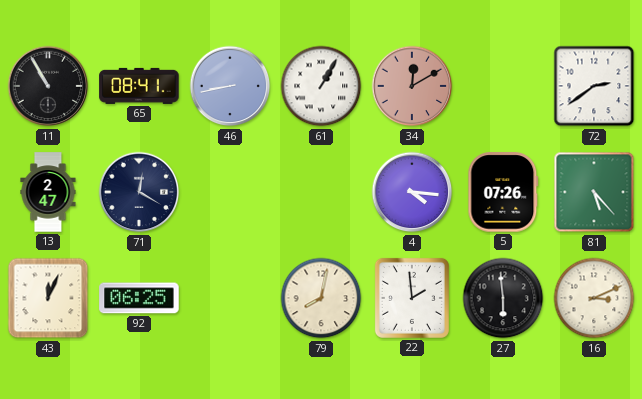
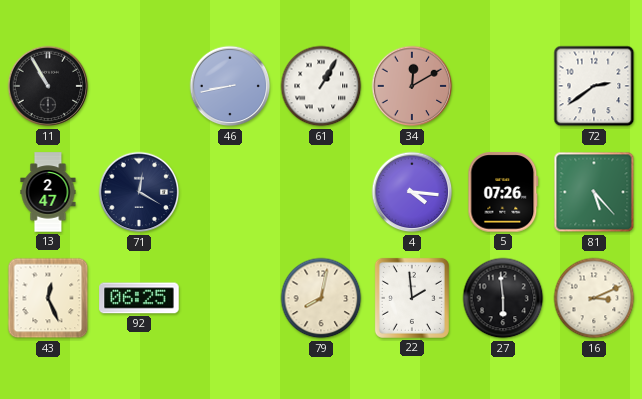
65: 08:41 -> none (139, 86)
43: 12:04 -> 12:26 (48, 298)
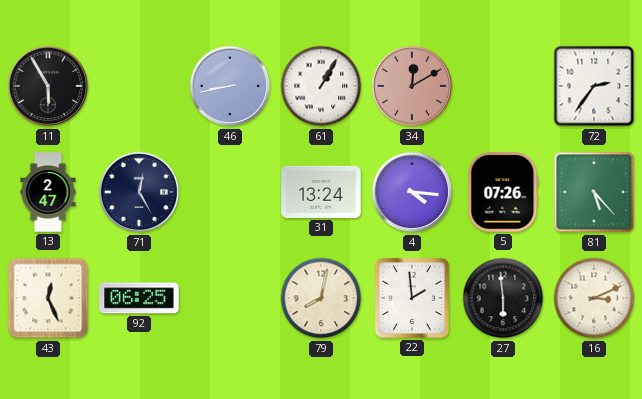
11: 10:55 -> 5:55 (48, 86)
72: 2:39 -> 2:36 (594, 86)
71: 12:20 -> 12:25 (139, 192)
31: none -> 13:24 (321, 192)
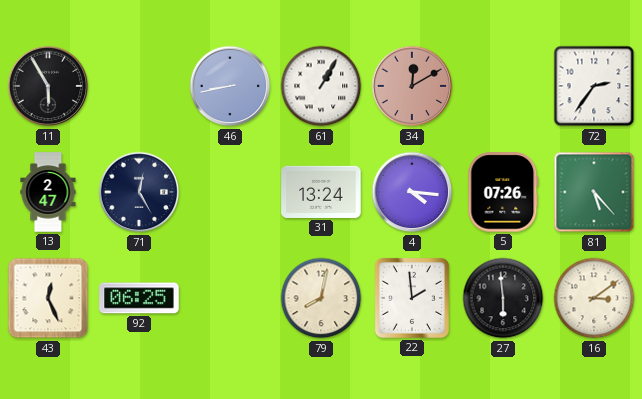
16: 3:11 -> 3:09 (594, 298)
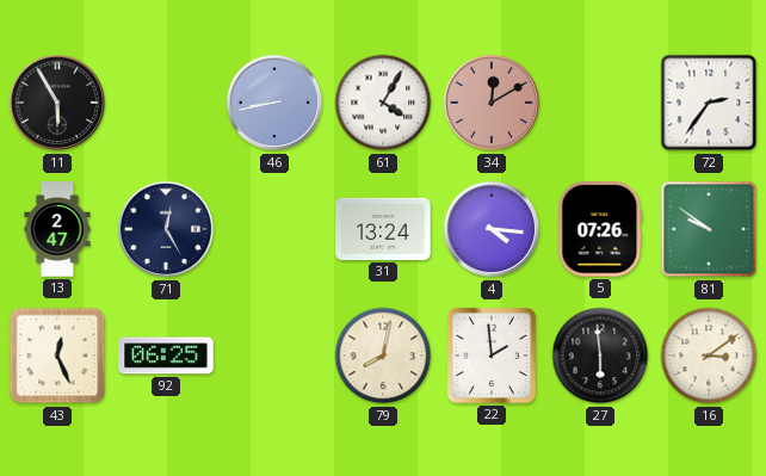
61: 1:05 -> 4:05 (383, 103)
81: 5:23 -> 9:51 (709, 229)
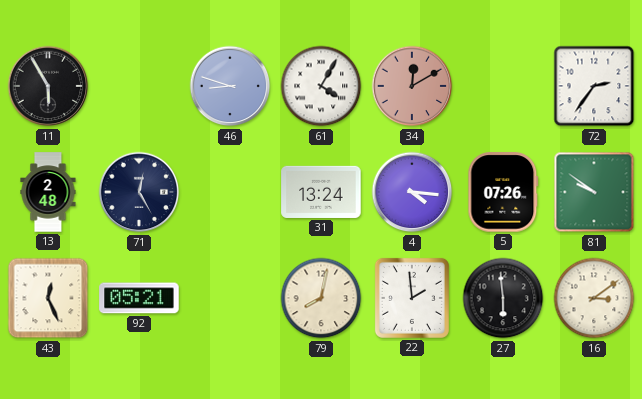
46: 8:43 -> 8:48 (230, 86)
13: 2:47 -> 2:48 (48, 192)
92: 06:25 -> 05:21 (139, 298)
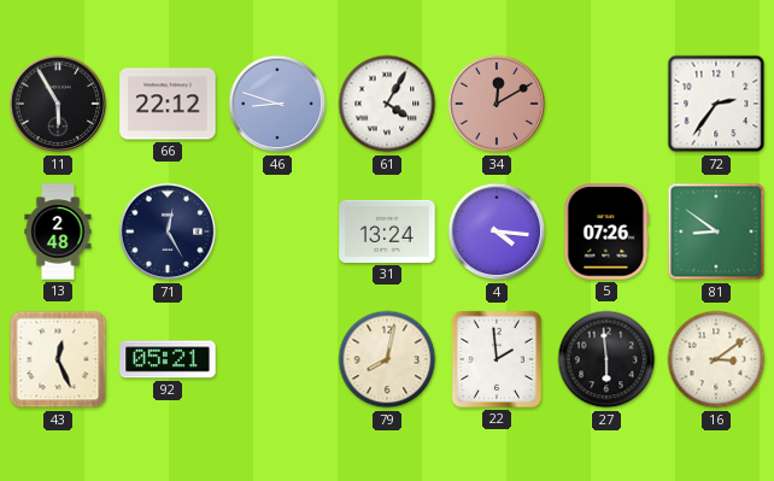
66: none -> 22:12 (168, 104)
81: 9:51 -> 8:51 (716, 231)
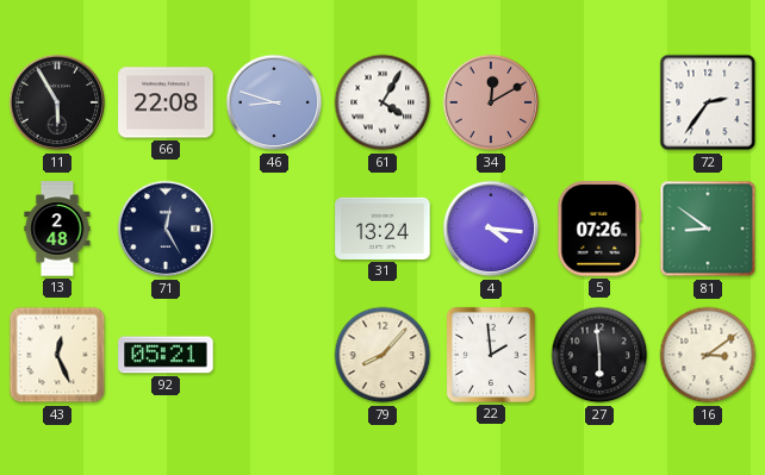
66: 22:12 -> 22:08 (166, 102)
79: 8:02 -> 8:07 (382, 355)
